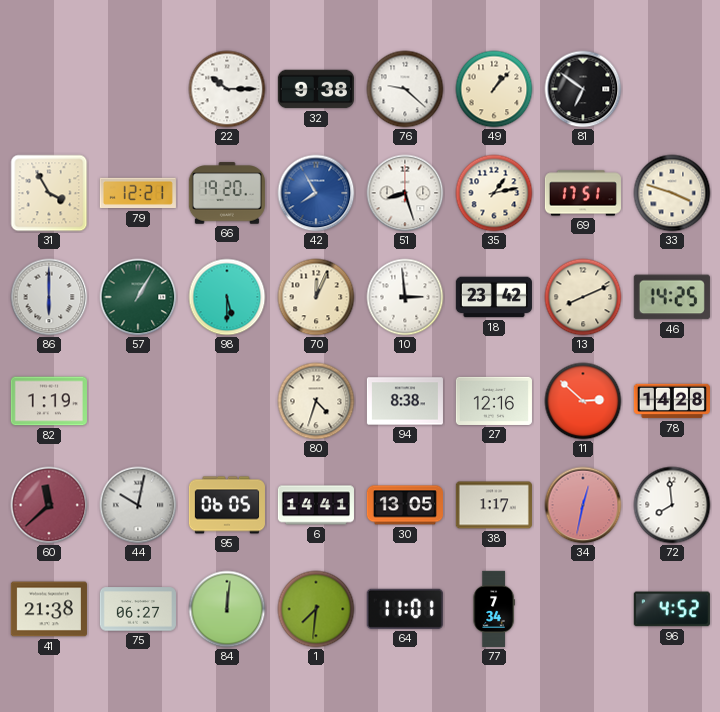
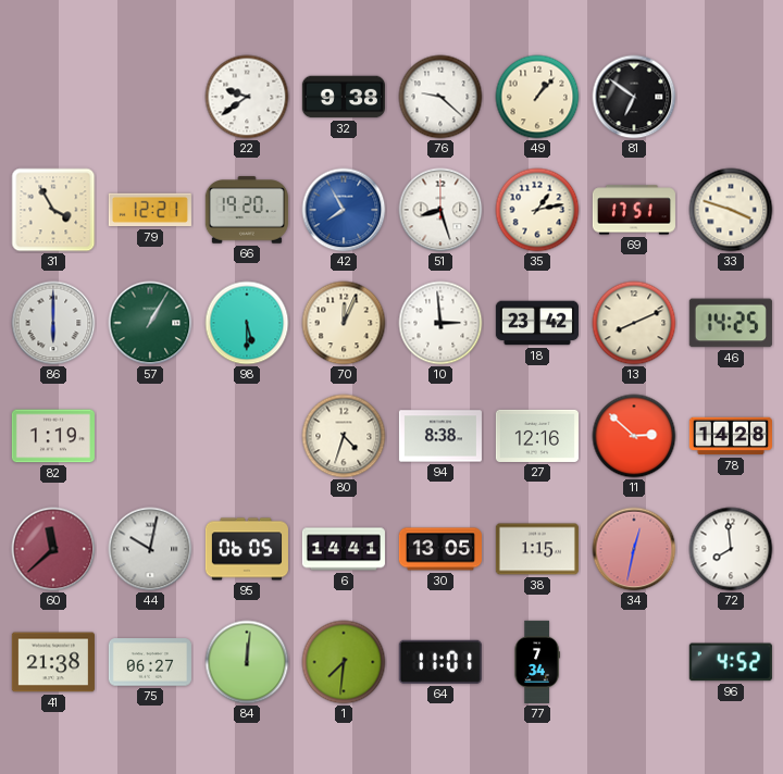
22: 10:15 -> 9:39 (247, 97)
38: 1:17 -> 1:15 (537, 549)
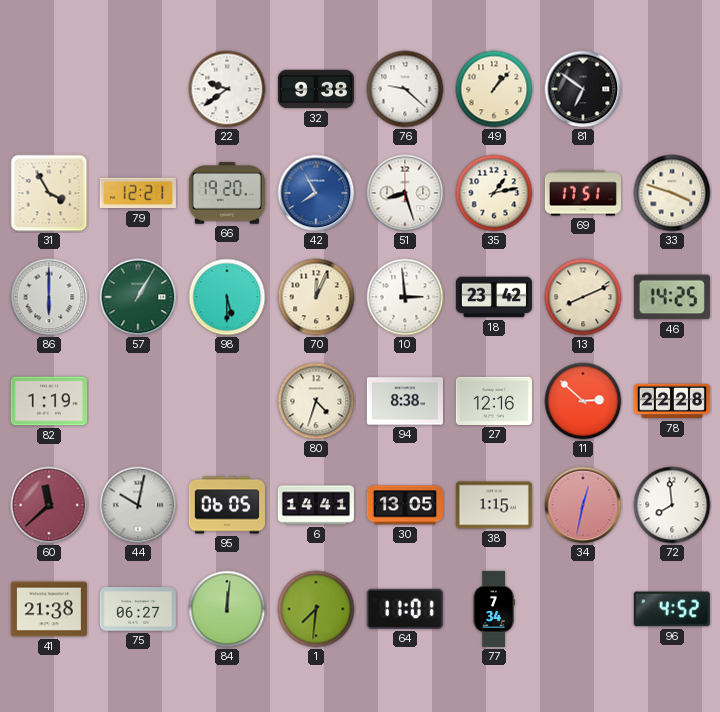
78: 14:28 -> 22:28 (672, 401)
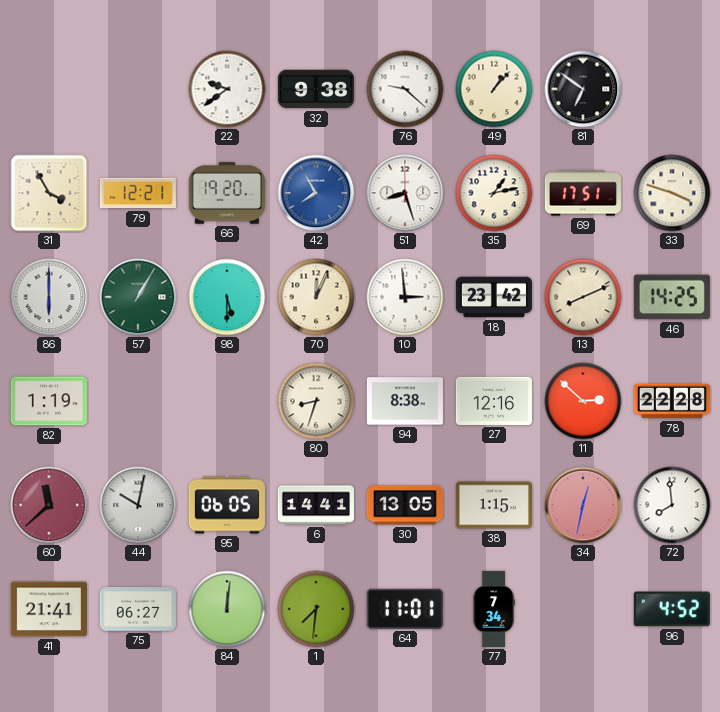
80: 4:33 -> 8:33 (316, 401)
41: 21:38 -> 21:41 (49, 609)
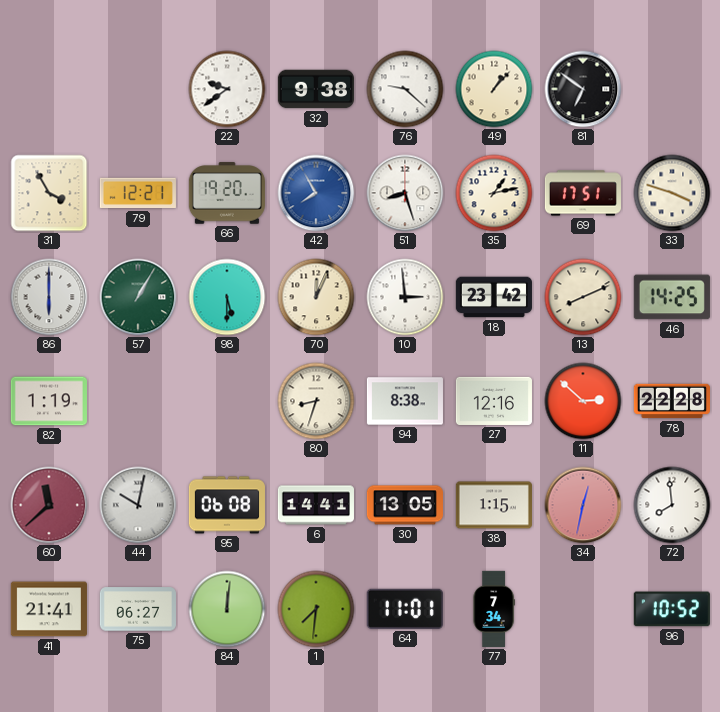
95: 06:05 -> 06:08 (227, 505)
96: 4:52 -> 10:52 (672, 609)
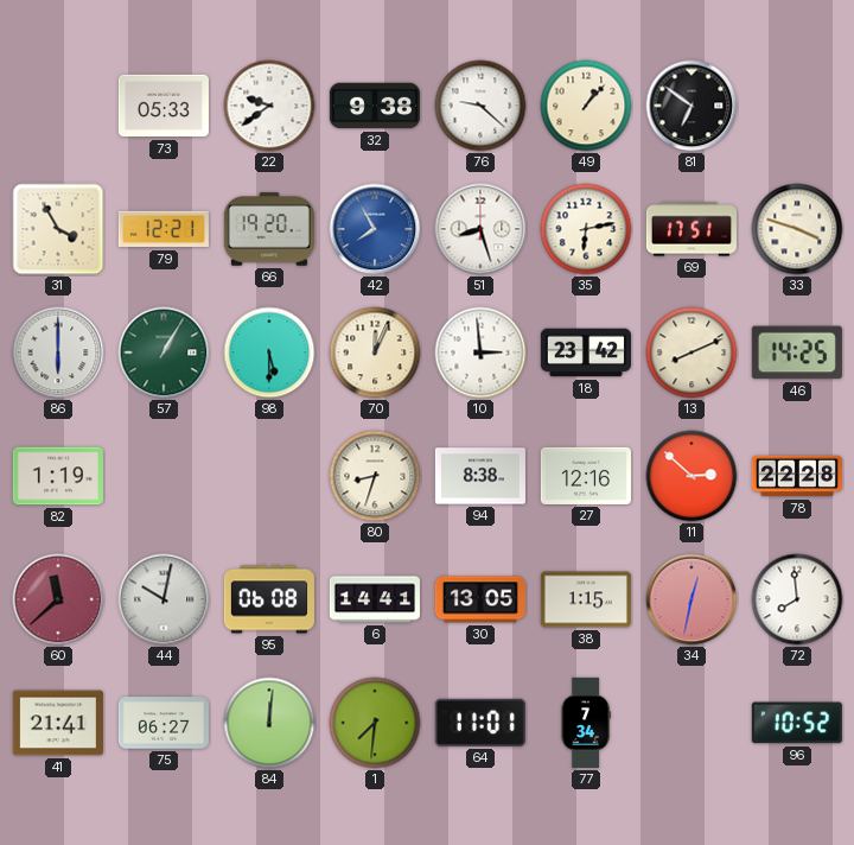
73: none -> 05:33 (164, 106)
35: 1:13 -> 6:13 (586, 229)
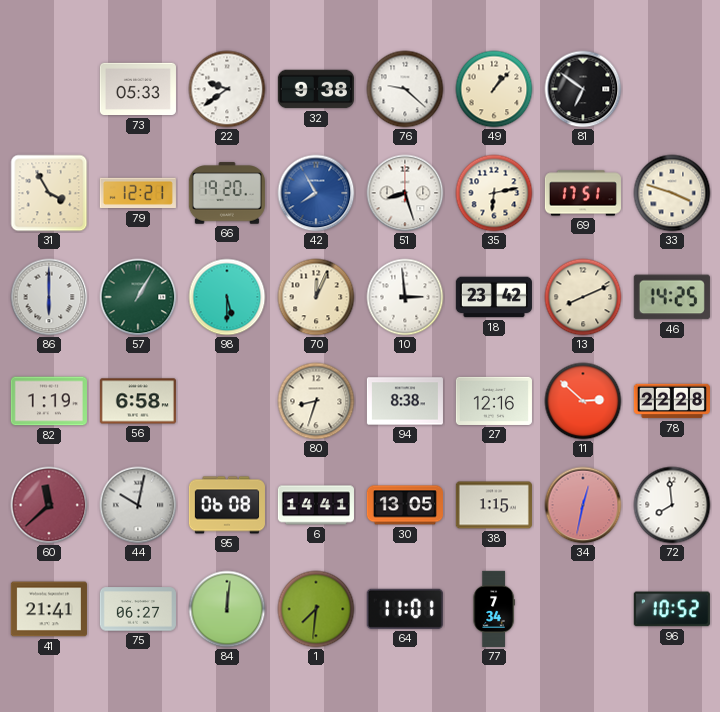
56: none -> 6:58 (138, 401)
